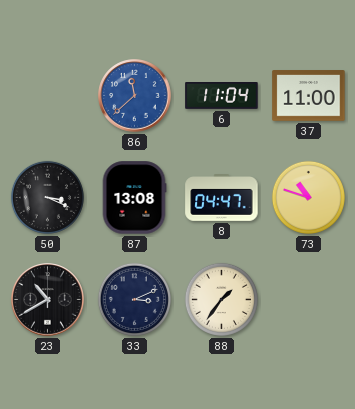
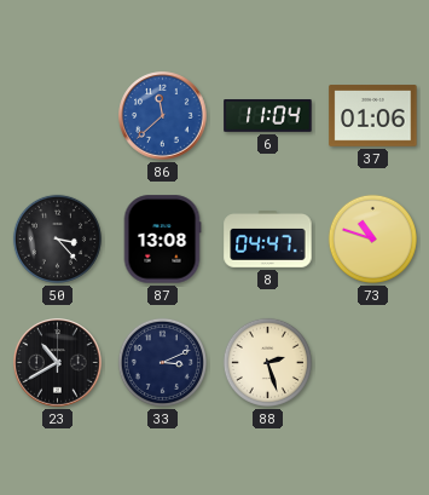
37: 11:00 -> 01:06 (373, 116)
50: 3:19 -> 3:23 (57, 238)
88: 1:36 -> 2:27 (267, 362)
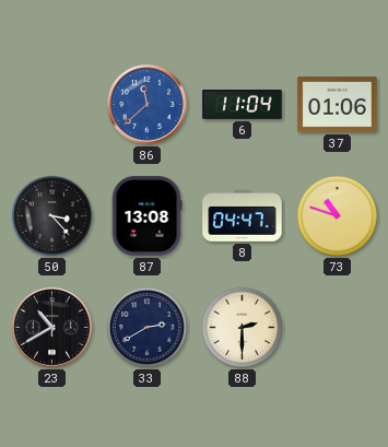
33: 3:11 -> 2:40 (146, 327)
88: 2:27 -> 2:30 (242, 327)
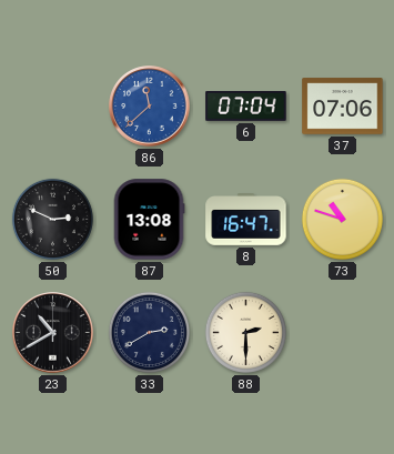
6: 11:04 -> 07:04 (246, 107)
37: 01:06 -> 07:06 (343, 107)
50: 3:23 -> 2:49 (52, 219)
8: 04:47 -> 16:47 (246, 220)
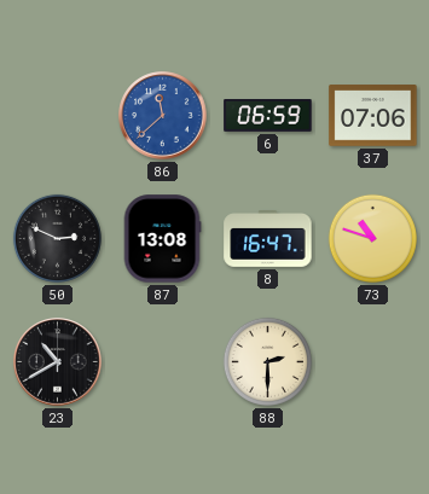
6: 07:04 -> 06:59 (268, 116)
33: 2:40 -> none (149, 332)
